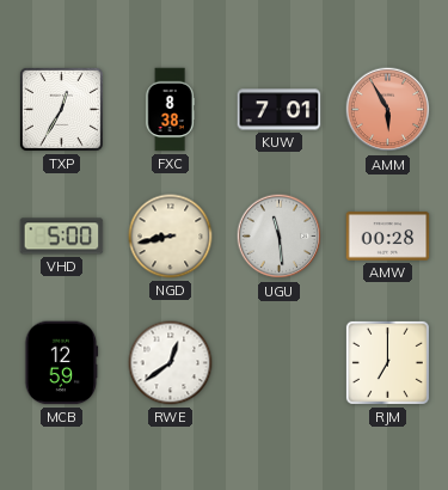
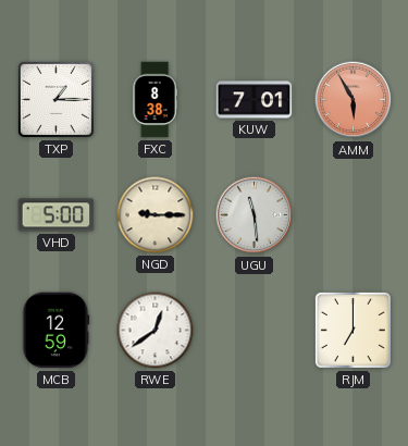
TXP: 12:35 -> 1:15 (55, 99)
NGD: 8:43 -> 9:15 (156, 215)
AMW: 00:28 -> none (388, 237)
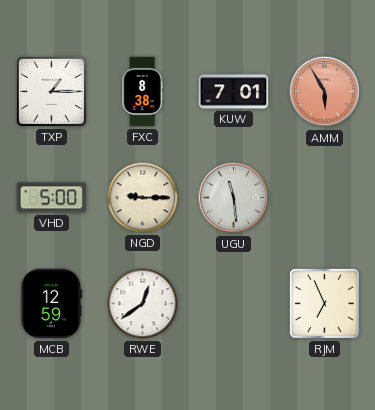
RJM: 7:00 -> 6:56 (324, 303)
